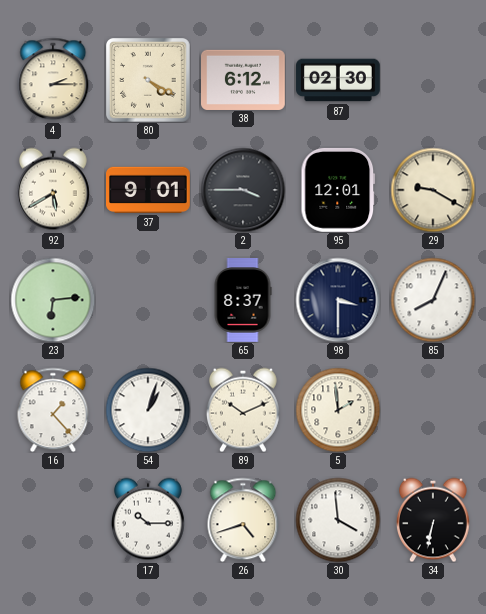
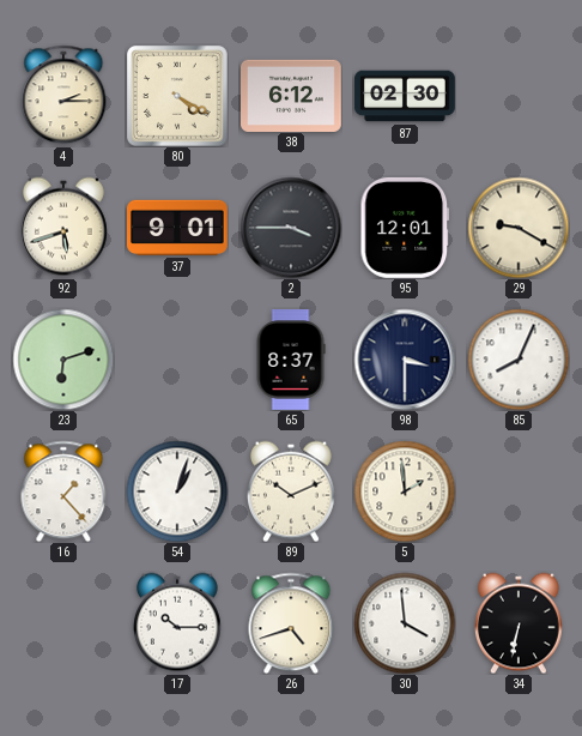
92: 5:40 -> 5:42 (63, 228)
23: 6:14 -> 6:12 (63, 360)
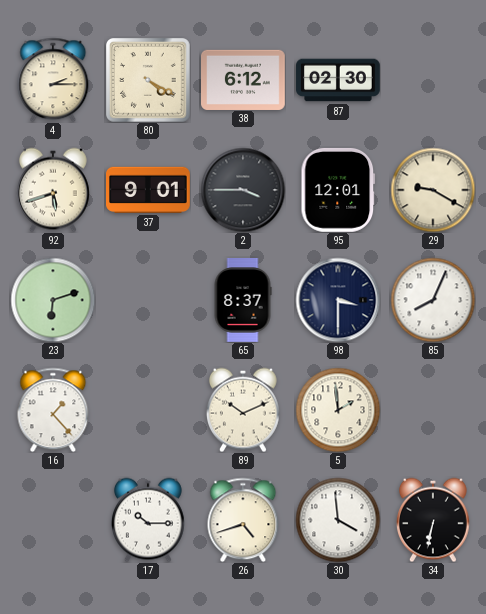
54: 1:03 -> none (177, 491)
